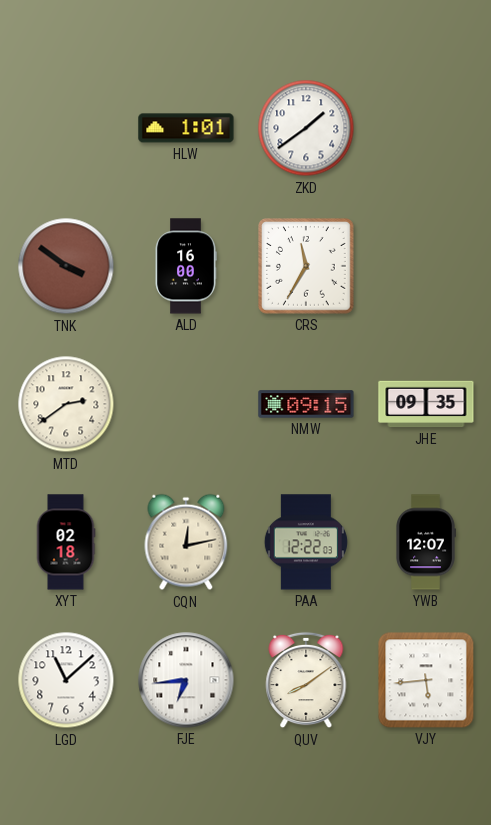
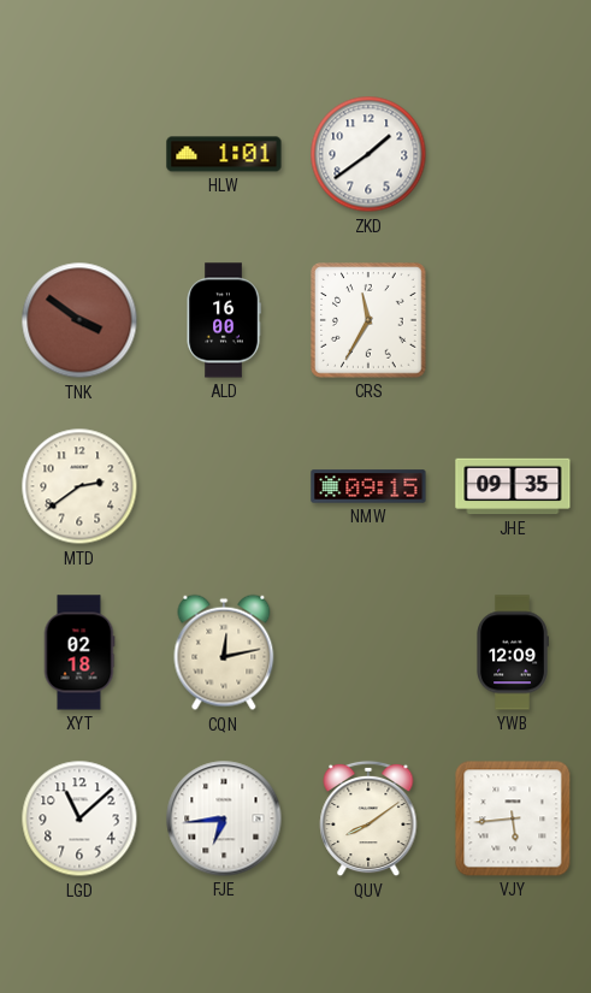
PAA: 12:22 -> none (306, 542)
YWB: 12:07 -> 12:09 (513, 652)
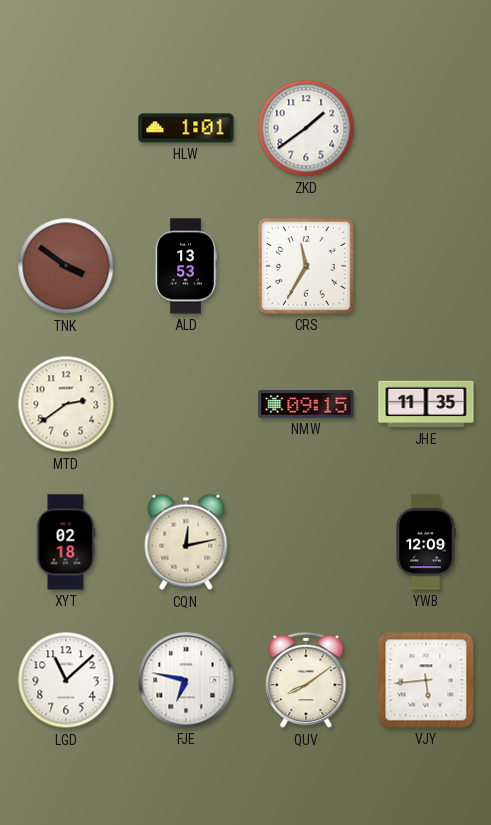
ALD: 16:00 -> 13:53 (186, 266)
JHE: 09:35 -> 11:35 (426, 404)
FJE: 6:44 -> 6:47 (186, 680)
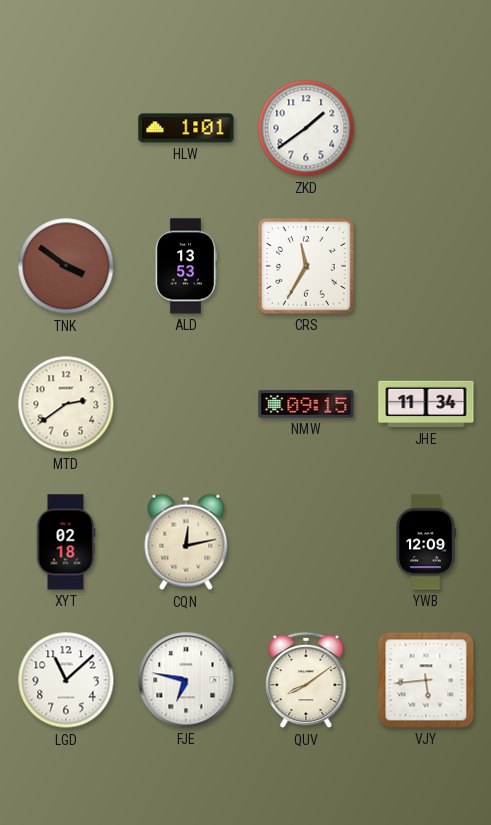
JHE: 11:35 -> 11:34 (426, 404)
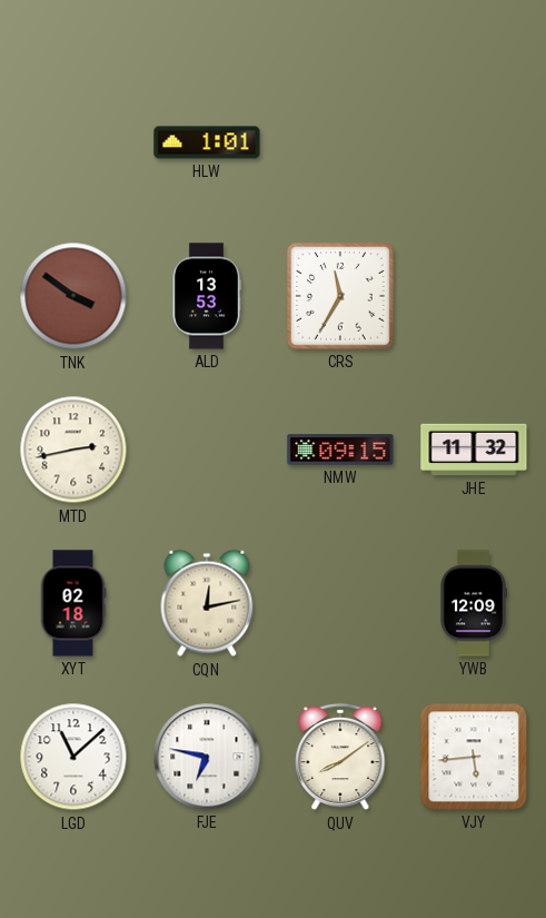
ZKD: 1:39 -> none (306, 128)
MTD: 2:39 -> 2:43 (73, 450)
JHE: 11:34 -> 11:32 (474, 450)
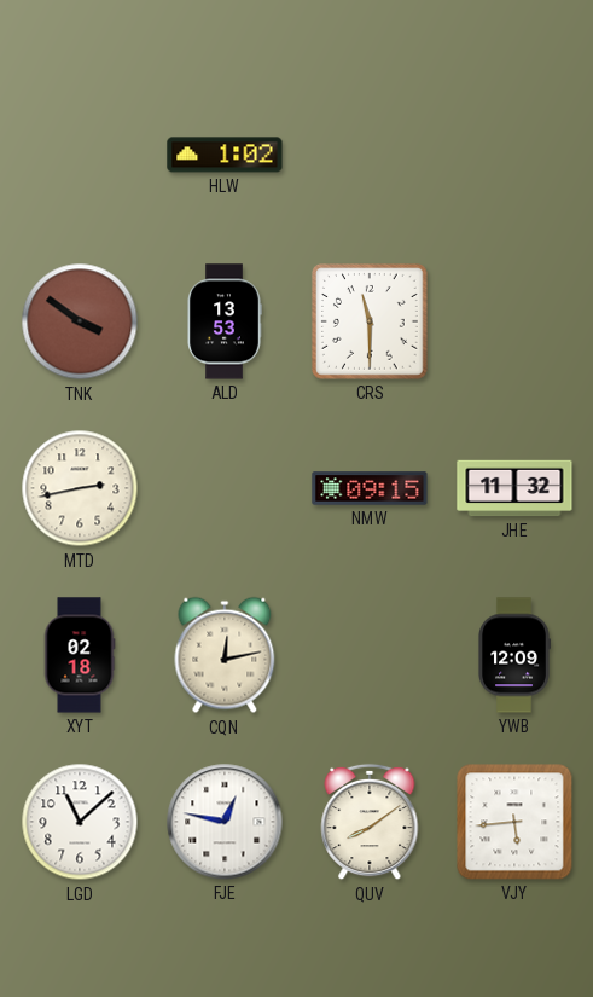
HLW: 1:01 -> 1:02 (225, 155)
CRS: 11:35 -> 11:30 (371, 323)
FJE: 6:47 -> 12:47 (225, 822)
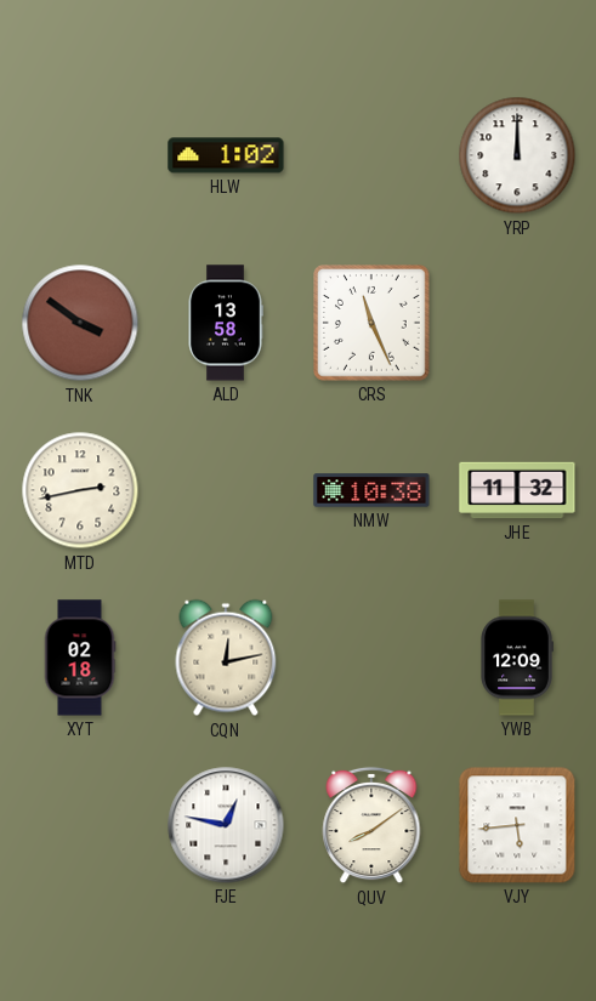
YRP: none -> 12:00 (517, 155)
ALD: 13:53 -> 13:58 (226, 323)
CRS: 11:30 -> 11:26 (373, 324)
NMW: 09:15 -> 10:38 (371, 490)
LGD: 11:08 -> none (80, 822)
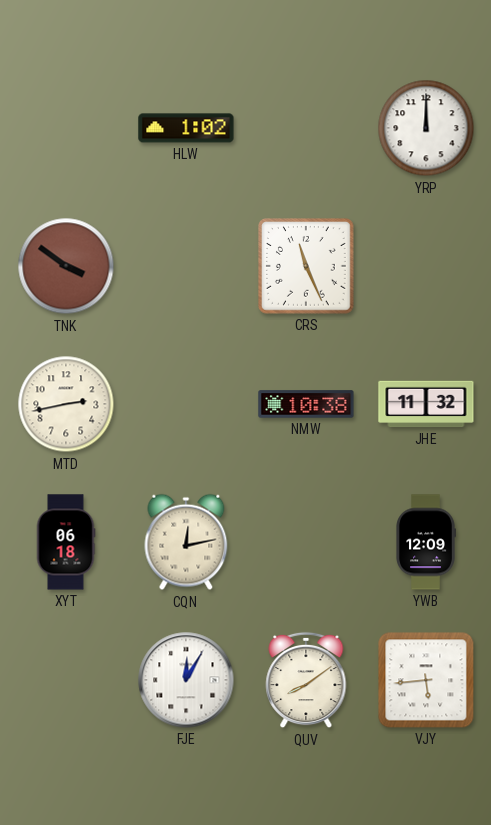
ALD: 13:58 -> none (226, 323)
XYT: 02:18 -> 06:18 (66, 542)
FJE: 12:47 -> 12:05 (186, 680)
